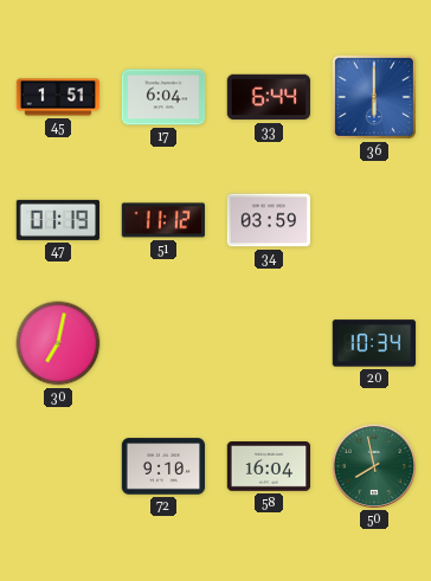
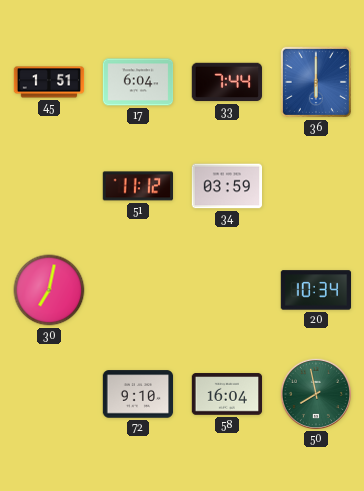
33: 6:44 -> 7:44 (227, 82)
47: 01:19 -> none (58, 220)
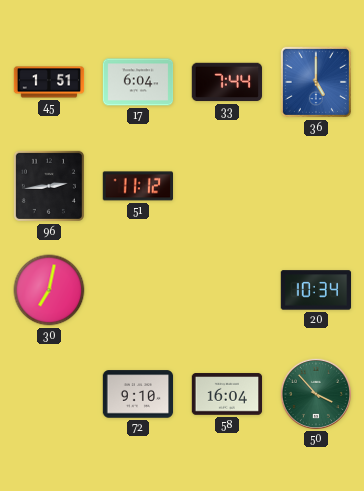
36: 6:00 -> 5:00 (316, 82)
96: none -> 2:44 (49, 186)
34: 03:59 -> none (227, 186)
50: 7:58 -> 3:53 (315, 393)
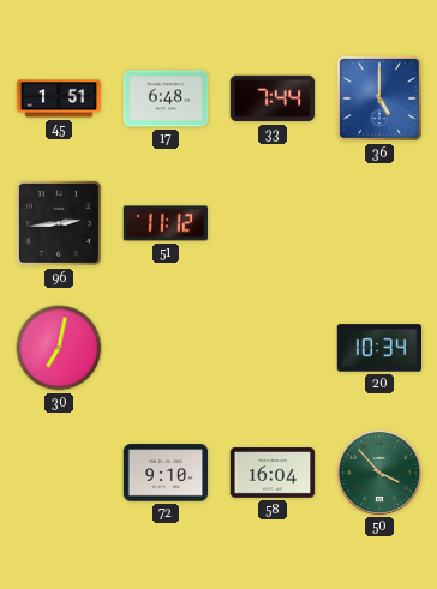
17: 6:04 -> 6:48 (166, 98)
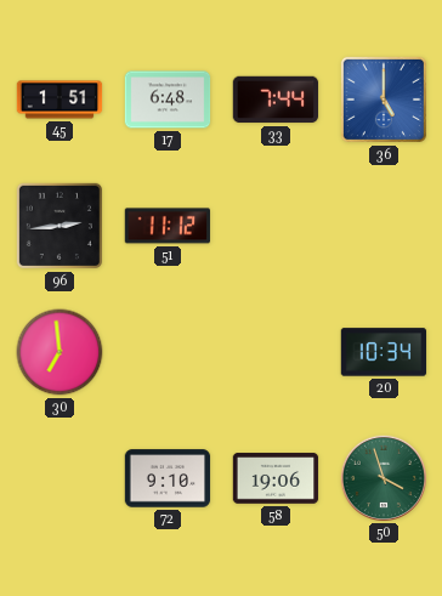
30: 7:02 -> 6:59 (59, 352)
58: 16:04 -> 19:06 (276, 478)
50: 3:53 -> 3:57 (382, 477)
